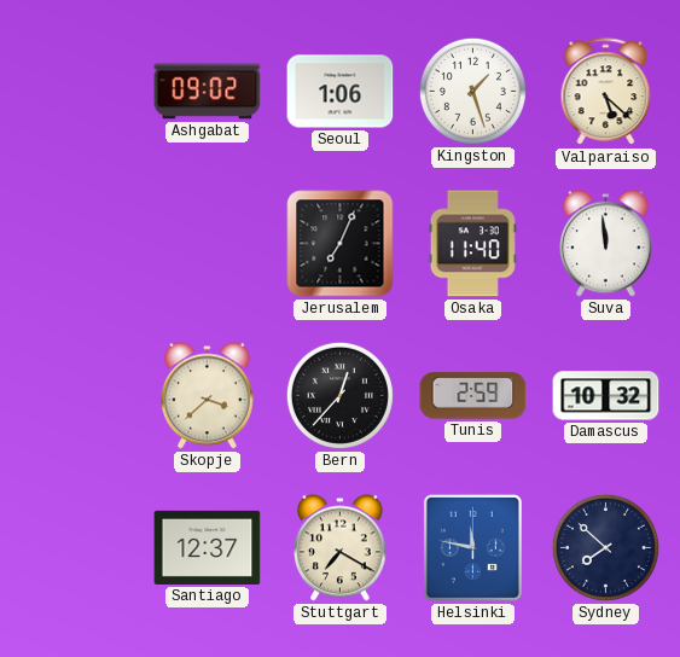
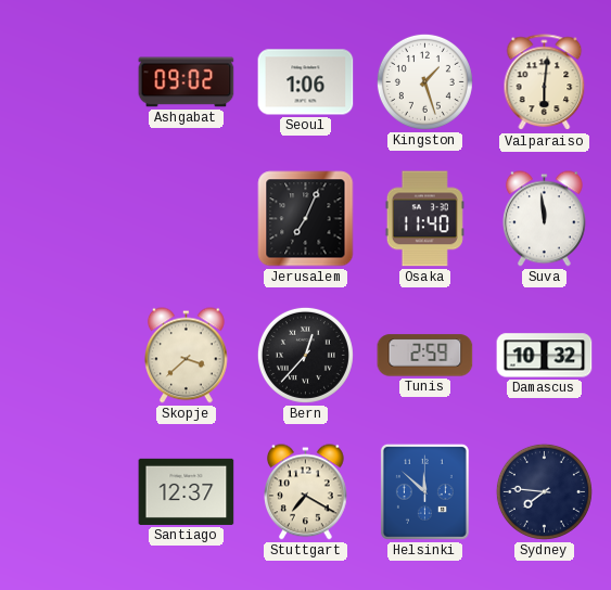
Valparaiso: 5:22 -> 6:01 (545, 82)
Helsinki: 11:47 -> 11:52 (424, 491)
Sydney: 7:52 -> 7:46 (544, 491)
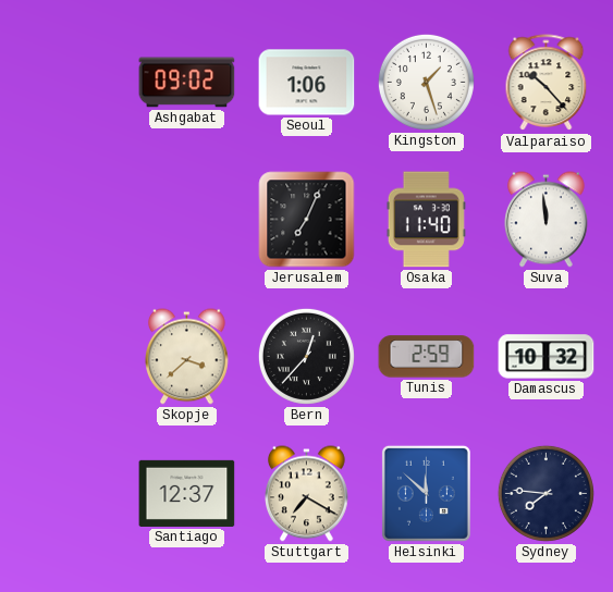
Valparaiso: 6:01 -> 10:23 (547, 83)
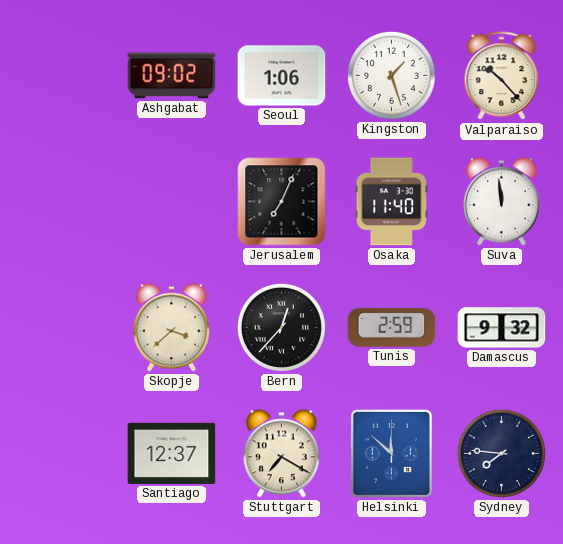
Damascus: 10:32 -> 9:32 (502, 328)
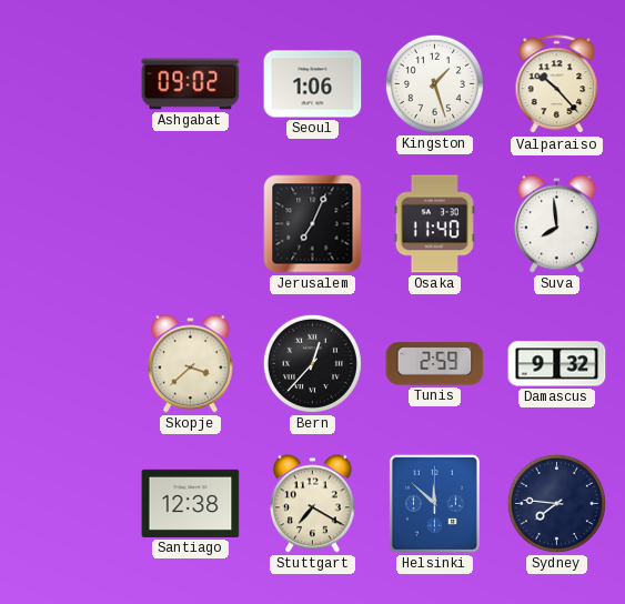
Suva: 11:59 -> 7:59 (557, 224)
Santiago: 12:37 -> 12:38 (191, 503)
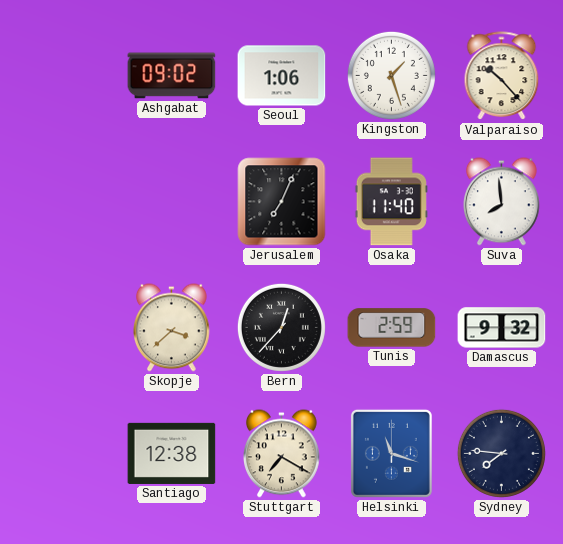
Helsinki: 11:52 -> 11:18 (391, 453)
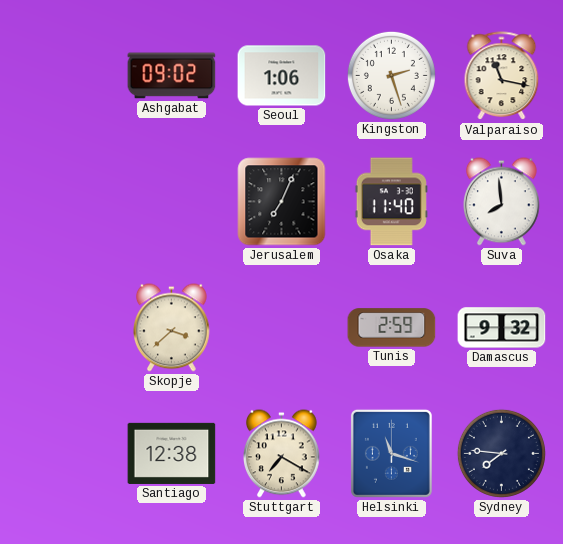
Kingston: 1:27 -> 2:27 (391, 75)
Valparaiso: 10:23 -> 11:17 (502, 76)
Bern: 12:37 -> none (281, 327)
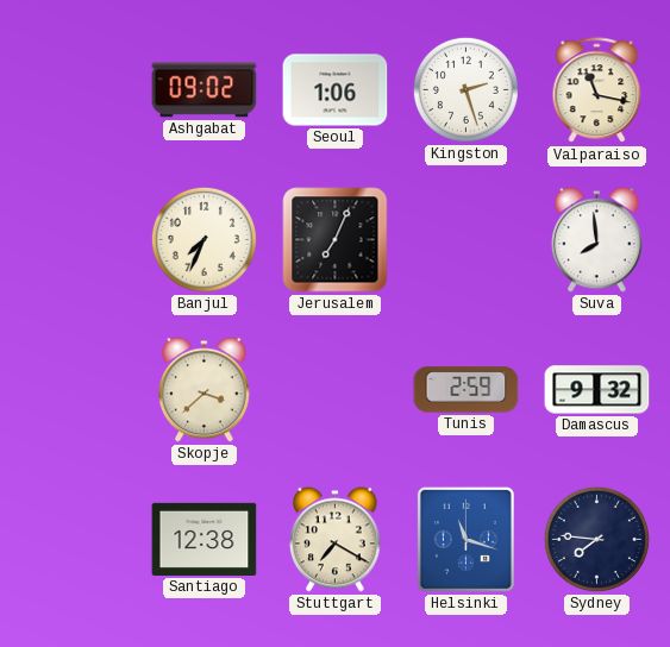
Banjul: none -> 7:34 (203, 239)
Osaka: 11:40 -> none (391, 202)
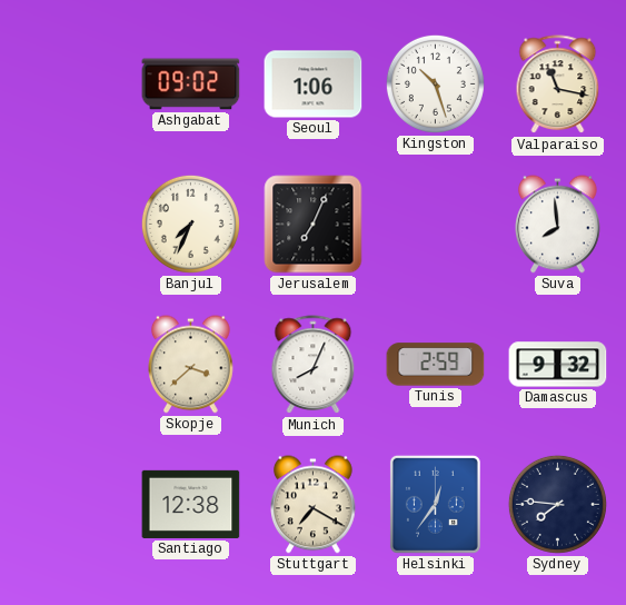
Kingston: 2:27 -> 10:27 (435, 83)
Munich: none -> 8:04 (314, 365)
Helsinki: 11:18 -> 12:36 (435, 504)
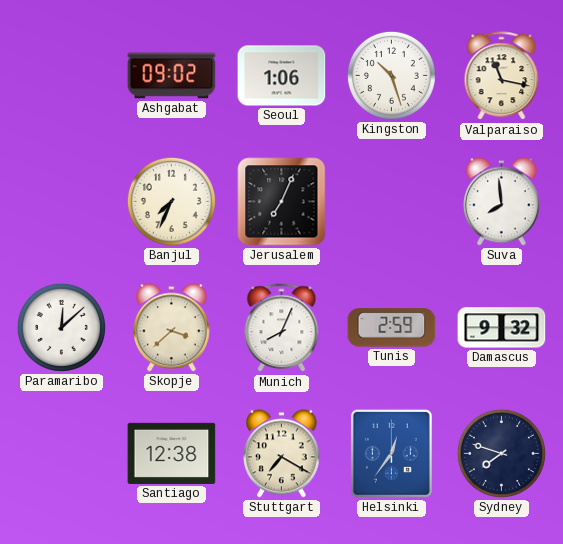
Paramaribo: none -> 12:08 (61, 327)
Sydney: 7:46 -> 7:48 (501, 453)
